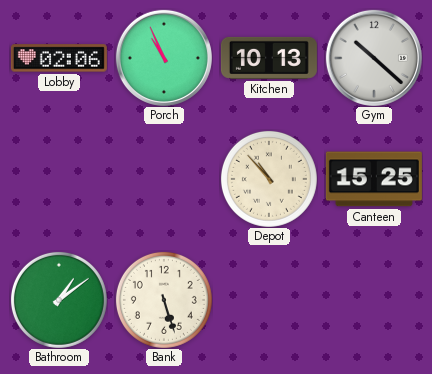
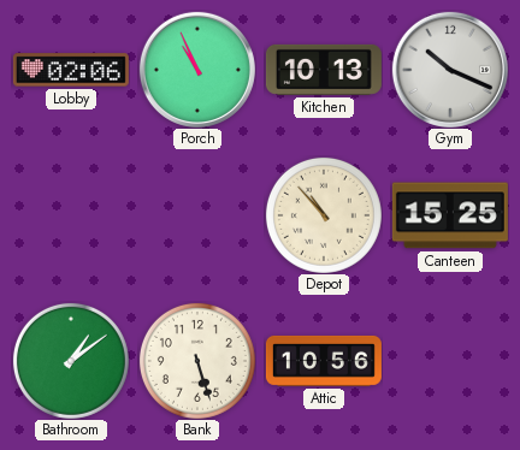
Gym: 10:22 -> 10:19 (450, 70)
Attic: none -> 10:56 (324, 361)
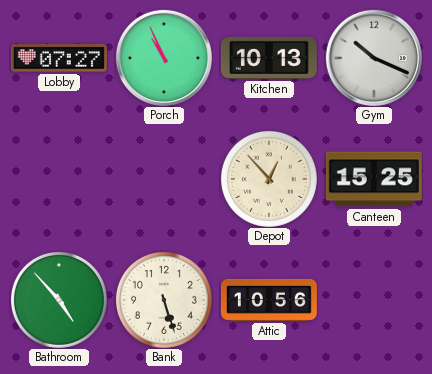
Lobby: 02:06 -> 07:27 (59, 58)
Depot: 10:53 -> 12:53 (269, 179)
Bathroom: 1:09 -> 4:53 (59, 300)
